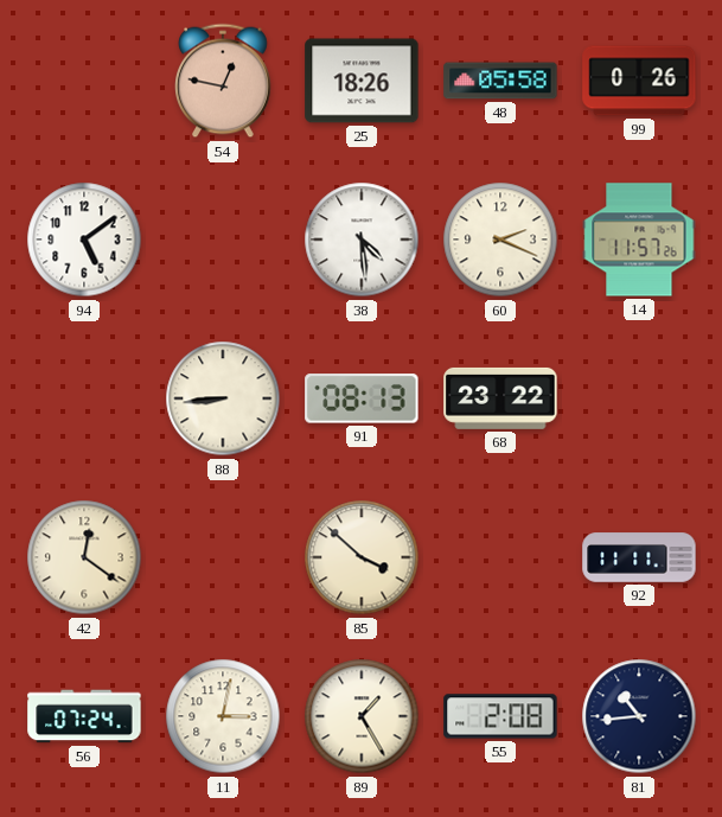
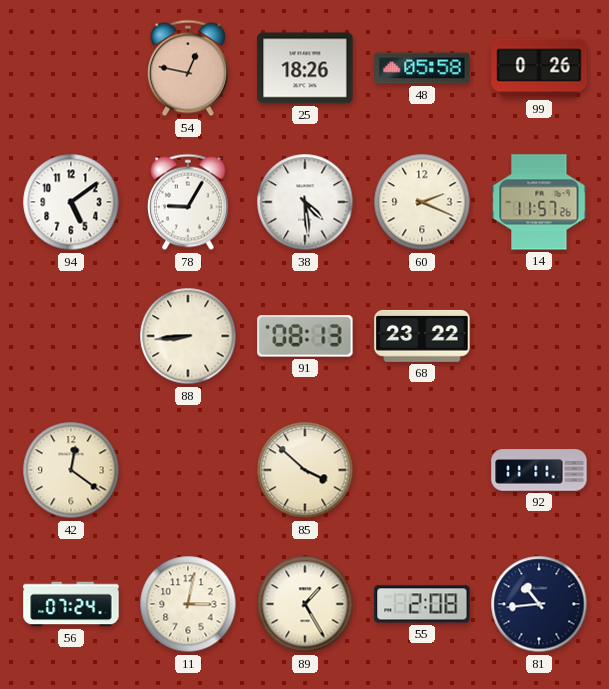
78: none -> 9:05 (189, 202)
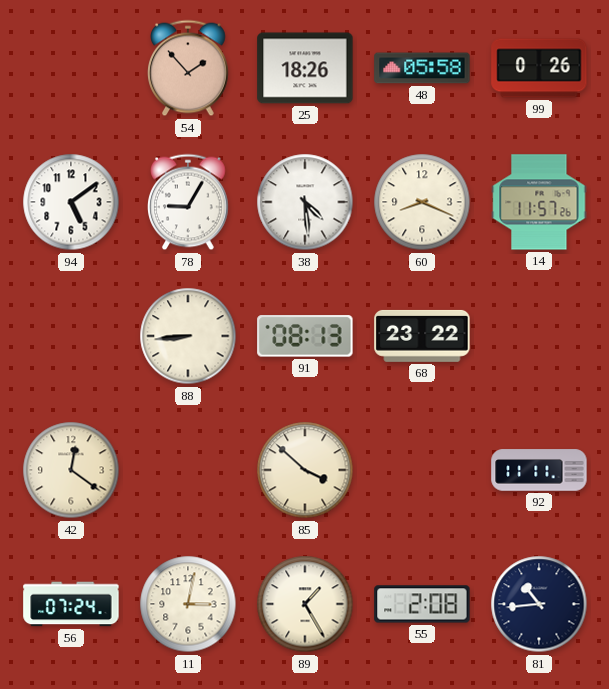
54: 12:47 -> 1:53 (189, 68)
60: 2:19 -> 8:19 (422, 202)
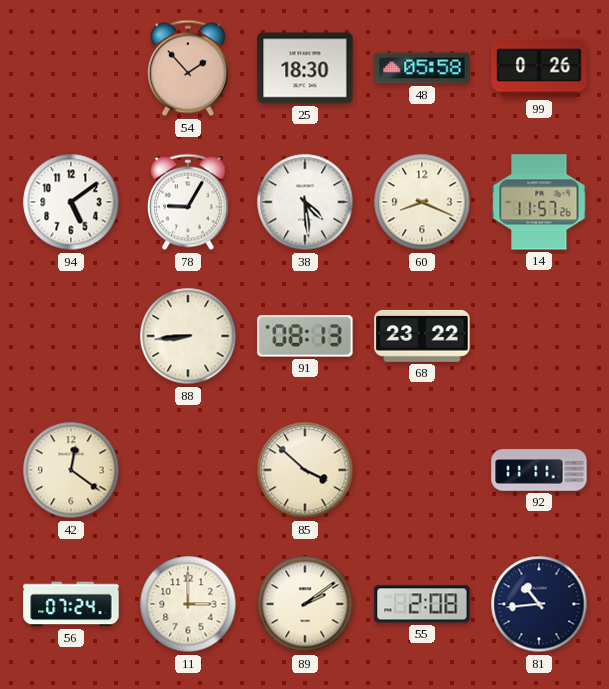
25: 18:26 -> 18:30 (305, 68)
11: 3:02 -> 3:00 (188, 604)
89: 1:25 -> 2:09 (305, 604)
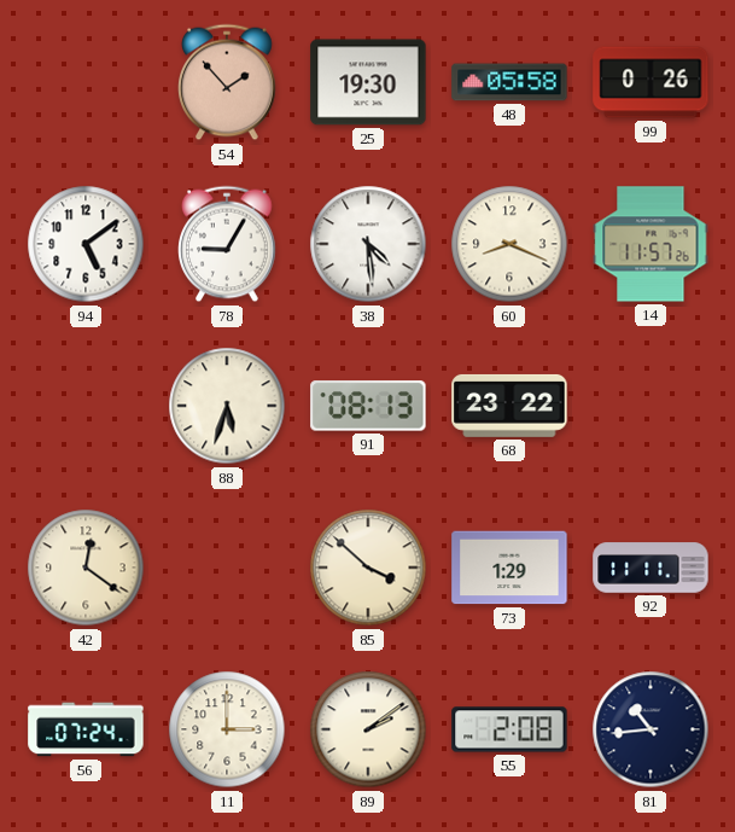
25: 18:30 -> 19:30 (368, 82)
88: 8:44 -> 5:33 (227, 406)
73: none -> 1:29 (509, 568)
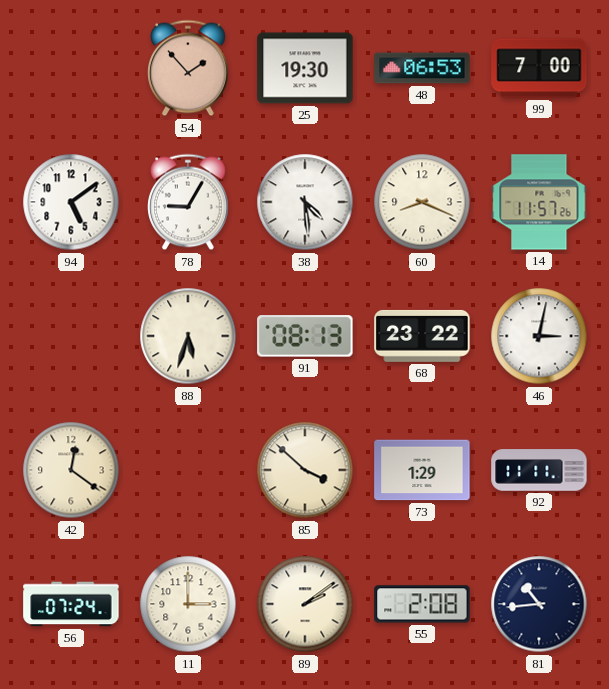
48: 05:58 -> 06:53 (422, 68)
99: 0:26 -> 7:00 (539, 68)
46: none -> 3:02 (539, 336)
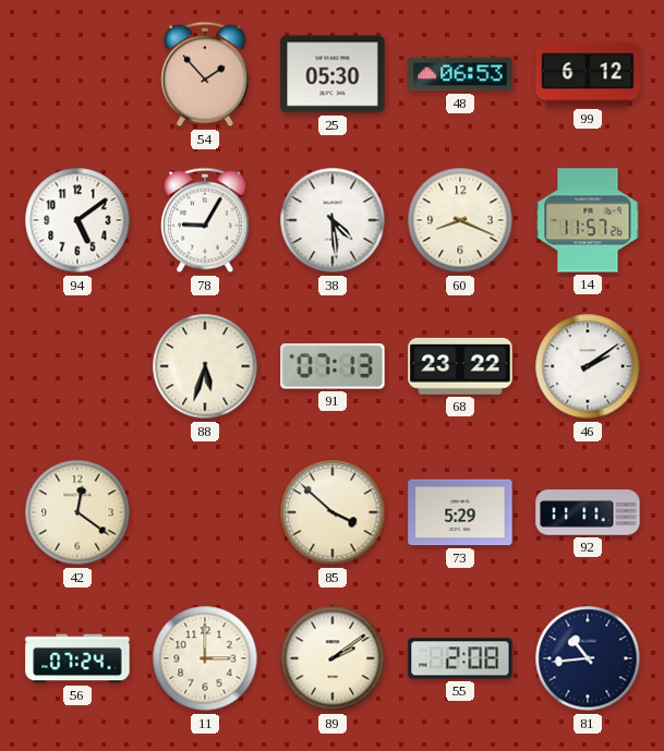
25: 19:30 -> 05:30 (333, 74)
99: 7:00 -> 6:12 (588, 74)
91: 08:13 -> 07:13 (333, 366)
46: 3:02 -> 2:09 (588, 366)
73: 1:29 -> 5:29 (460, 512)
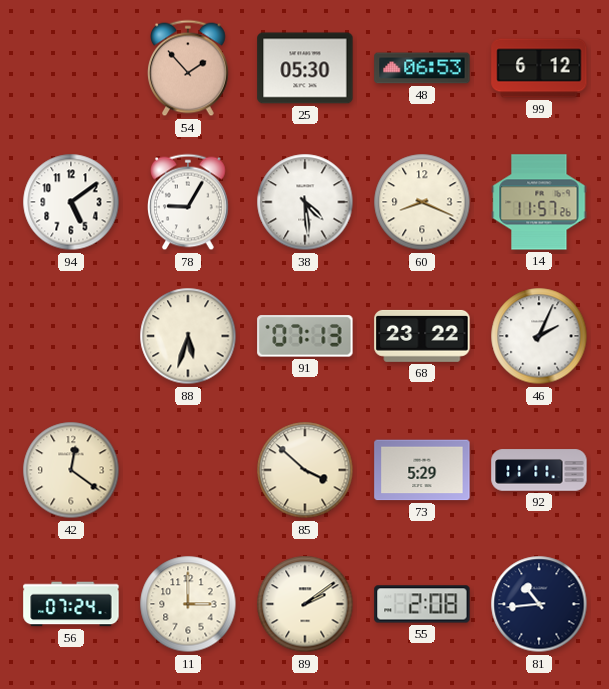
46: 2:09 -> 2:04 (539, 336)
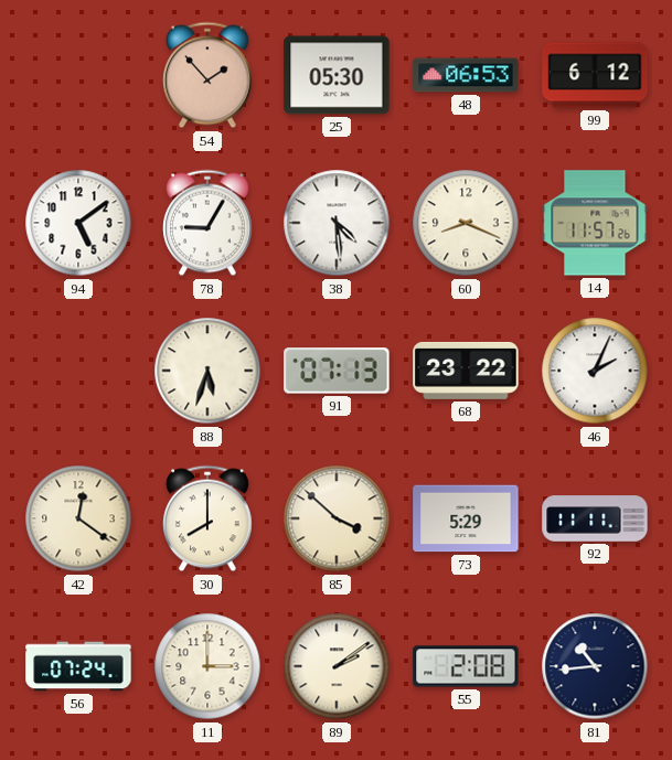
30: none -> 8:00 (209, 518)
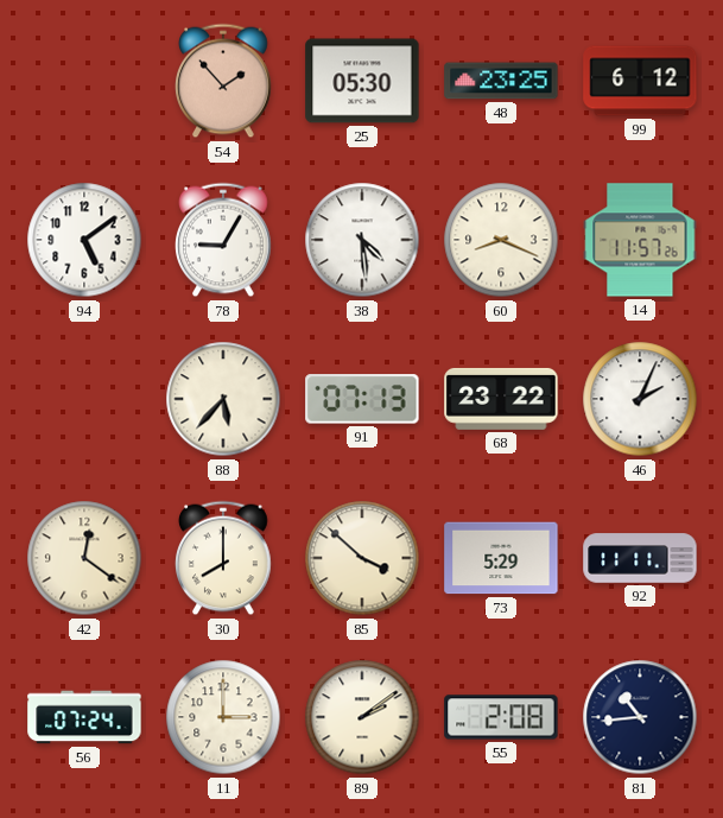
48: 06:53 -> 23:25 (501, 81)
88: 5:33 -> 5:37 (223, 399)
